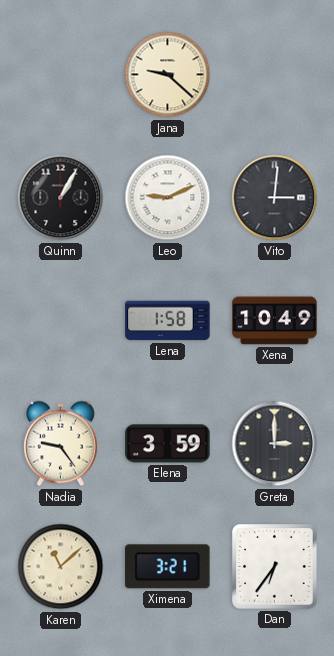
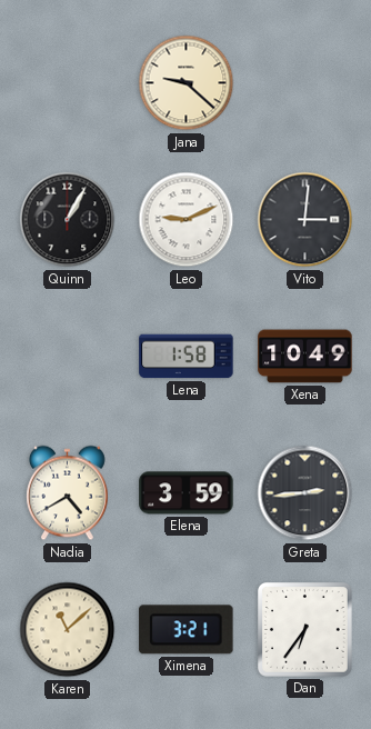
Nadia: 9:24 -> 4:40 (68, 493)
Greta: 3:00 -> 2:44 (305, 493)
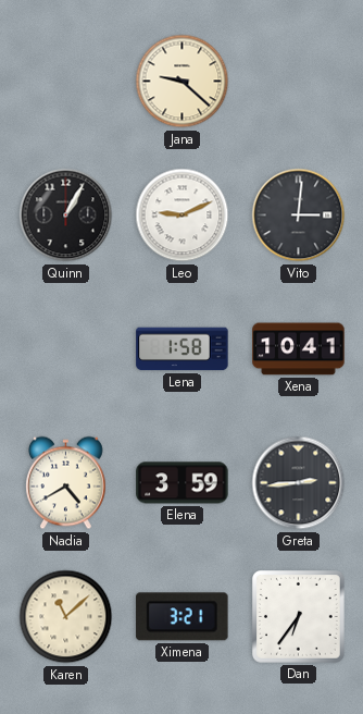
Xena: 10:49 -> 10:41 (299, 349)
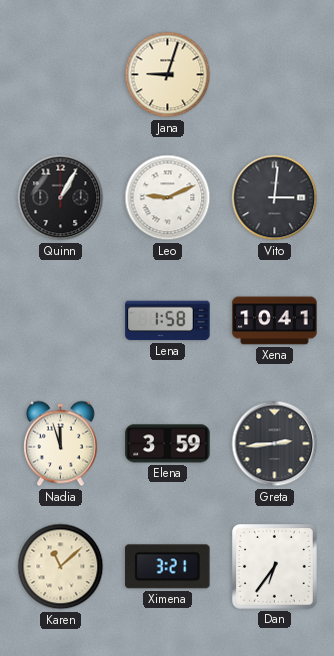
Jana: 9:22 -> 9:03 (168, 75)
Nadia: 4:40 -> 11:57 (61, 444)
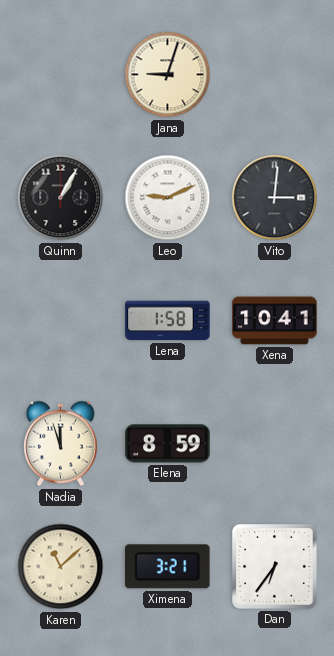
Elena: 3:59 -> 8:59 (168, 444)
Greta: 2:44 -> none (275, 444)
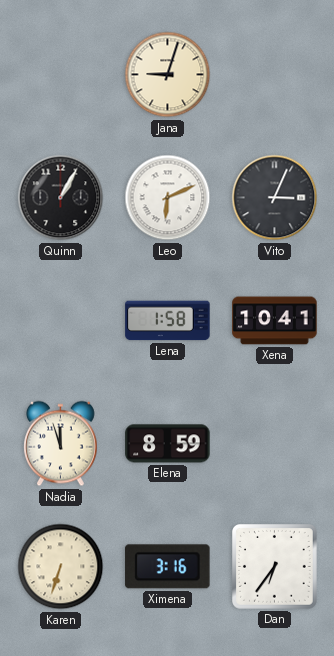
Leo: 9:11 -> 6:11 (168, 198)
Vito: 3:01 -> 3:04 (275, 198)
Karen: 11:08 -> 6:33 (61, 567)
Ximena: 3:21 -> 3:16 (168, 567)
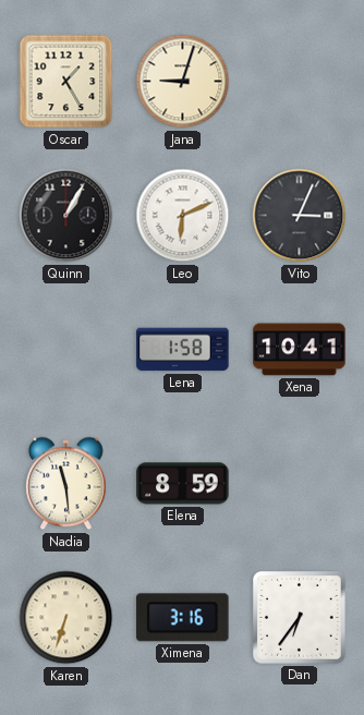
Oscar: none -> 1:25 (66, 82)
Nadia: 11:57 -> 11:29 (66, 484)
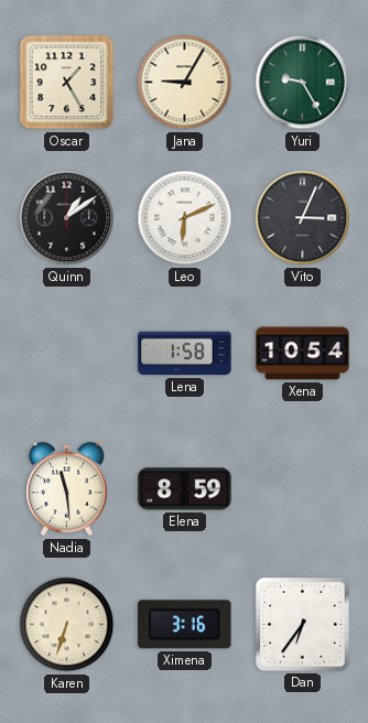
Jana: 9:03 -> 9:05 (185, 83)
Yuri: none -> 9:25 (303, 83)
Quinn: 1:05 -> 1:09 (67, 218)
Xena: 10:41 -> 10:54 (303, 354)
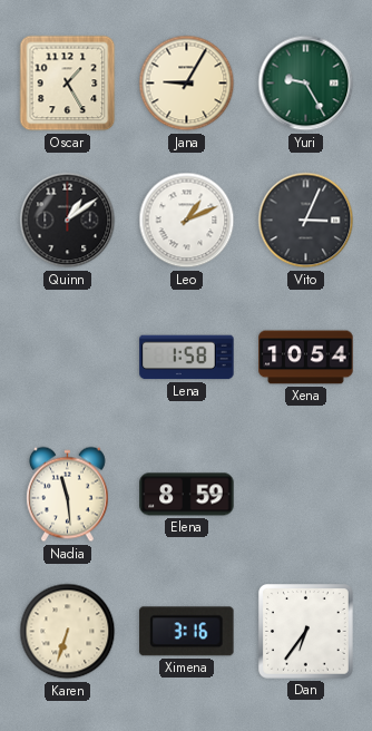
Leo: 6:11 -> 1:11 (187, 221)
